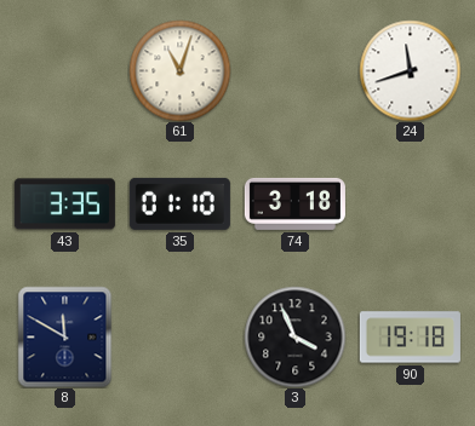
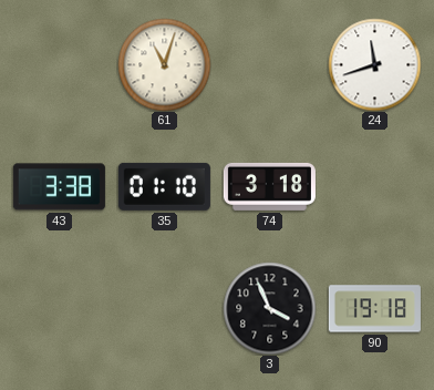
43: 3:35 -> 3:38 (59, 187)
8: 11:50 -> none (65, 336)
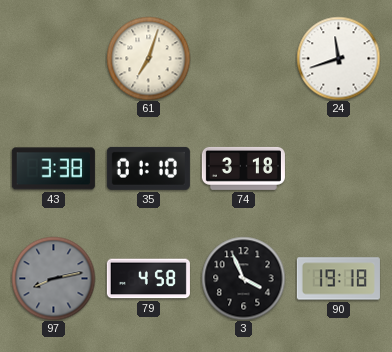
61: 11:03 -> 7:03 (148, 58)
97: none -> 8:13 (53, 278)
79: none -> 4:58 (148, 279)
